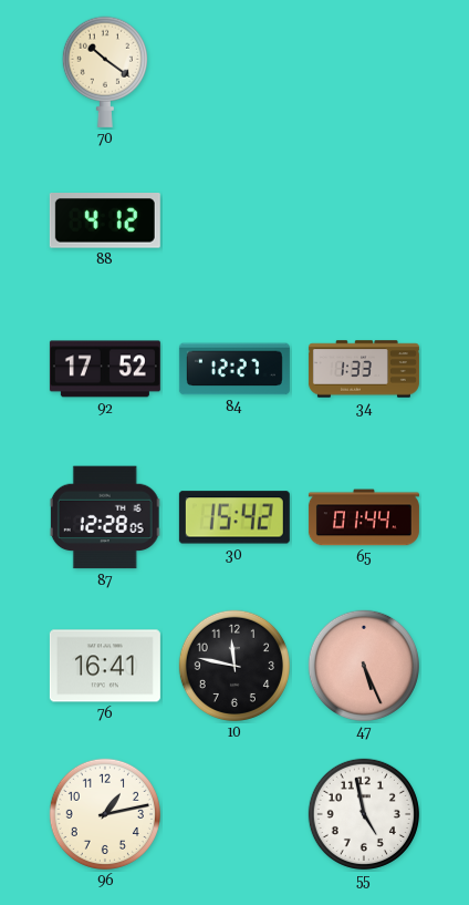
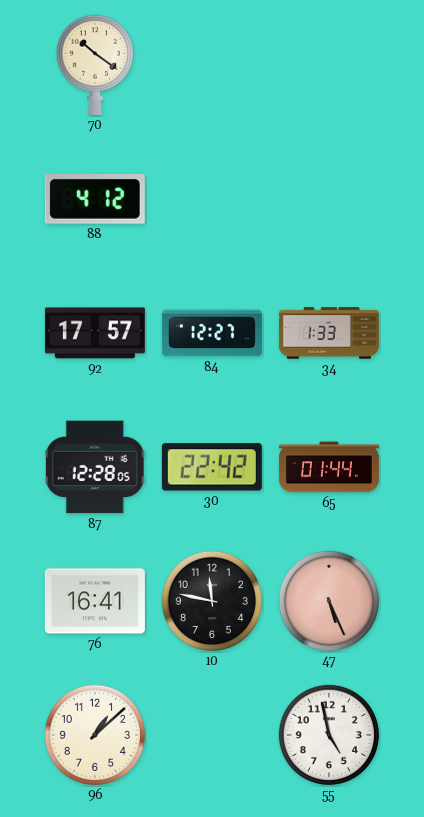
92: 17:52 -> 17:57 (95, 333)
30: 15:42 -> 22:42 (212, 467)
96: 1:13 -> 1:08 (95, 735)
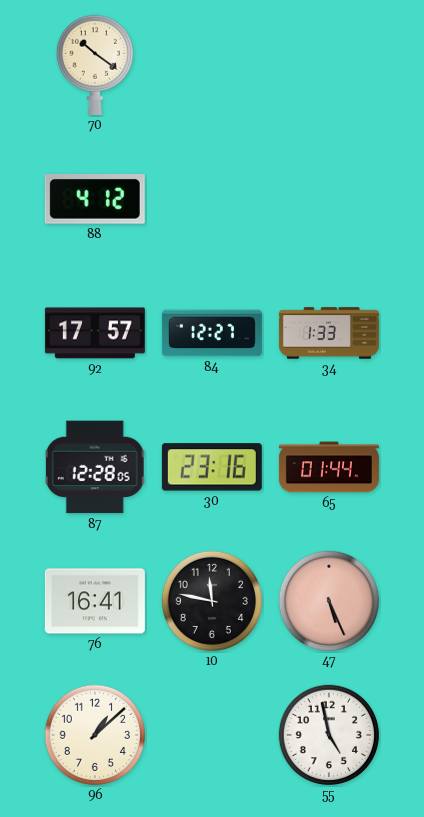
30: 22:42 -> 23:16 (212, 467)
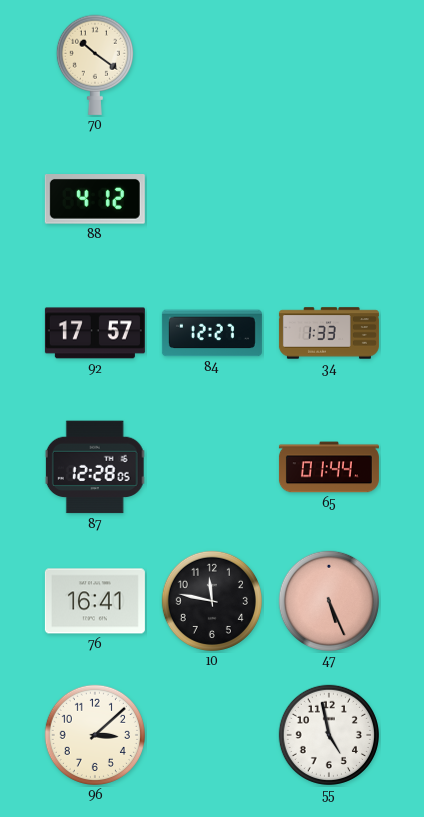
30: 23:16 -> none (212, 467)
96: 1:08 -> 3:08 (95, 735)
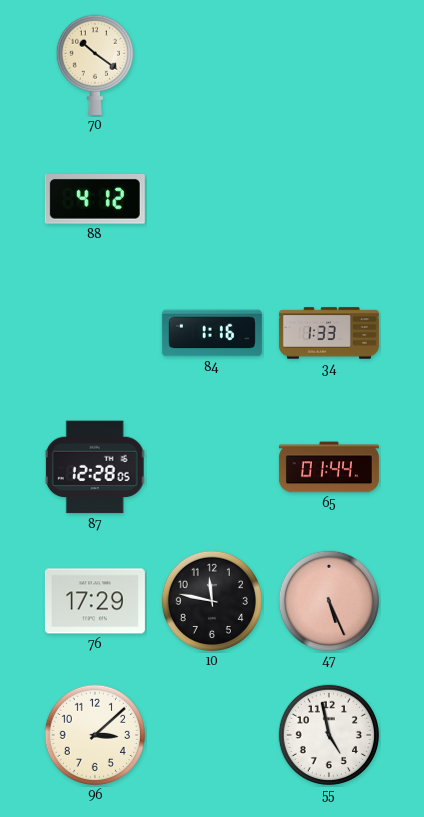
92: 17:57 -> none (95, 333)
84: 12:27 -> 1:16 (212, 333)
76: 16:41 -> 17:29 (95, 601)
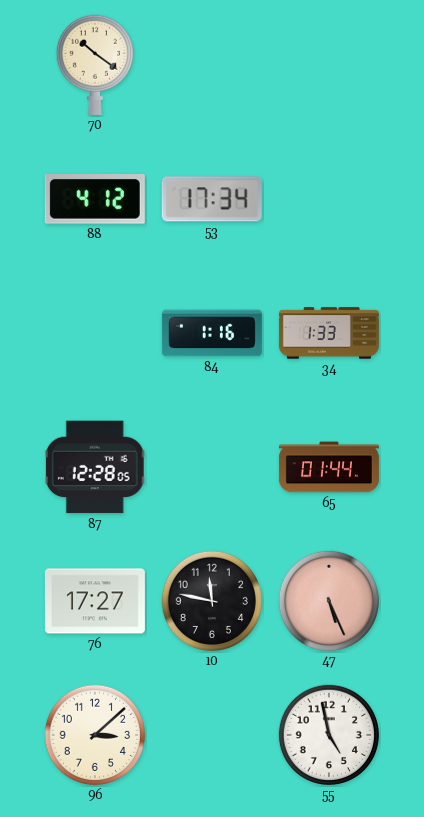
53: none -> 17:34 (212, 199)
76: 17:29 -> 17:27 (95, 601)
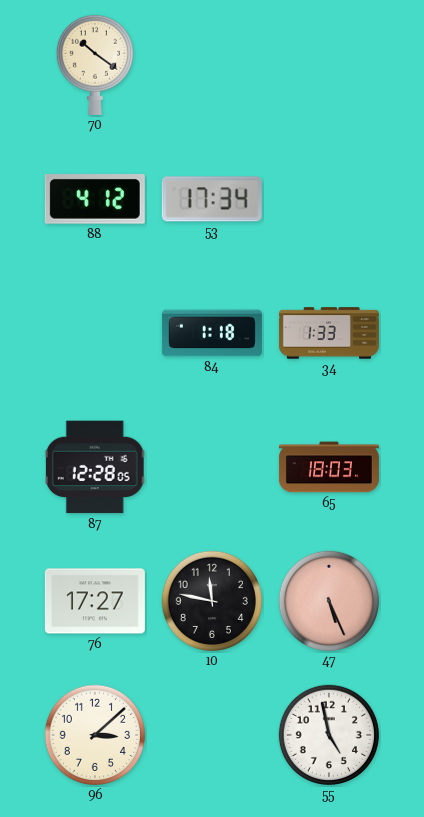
84: 1:16 -> 1:18 (212, 333)
65: 01:44 -> 18:03 (329, 467)
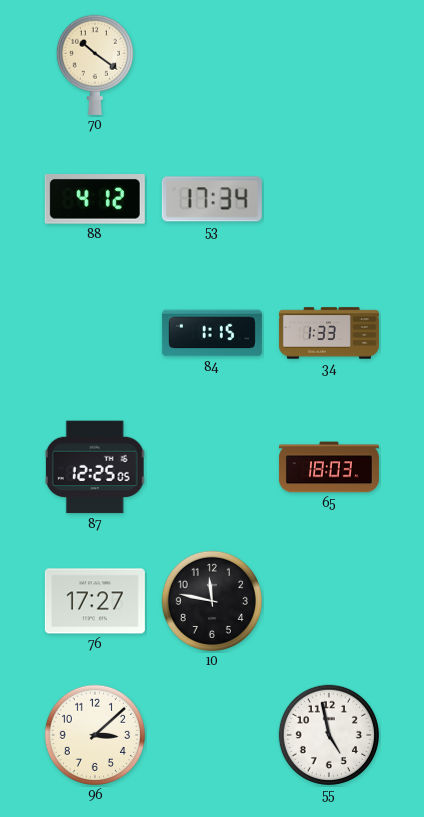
84: 1:18 -> 1:15 (212, 333)
87: 12:28 -> 12:25 (95, 467)
47: 5:26 -> none (329, 601)
